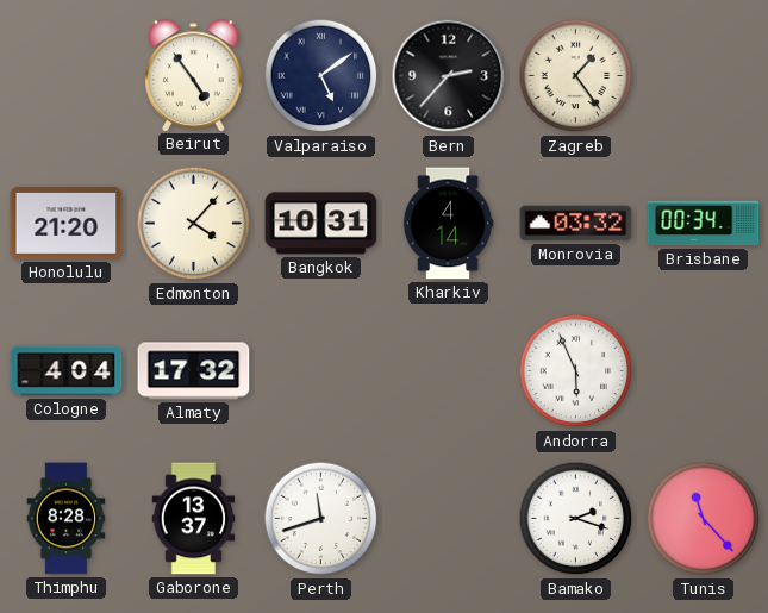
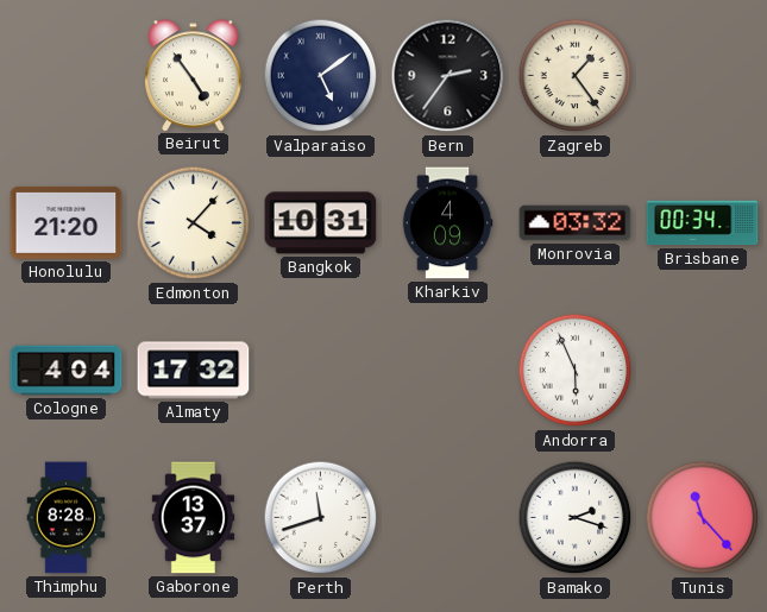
Bern: 2:37 -> 2:36 (448, 76)
Kharkiv: 4:14 -> 4:09 (447, 223)
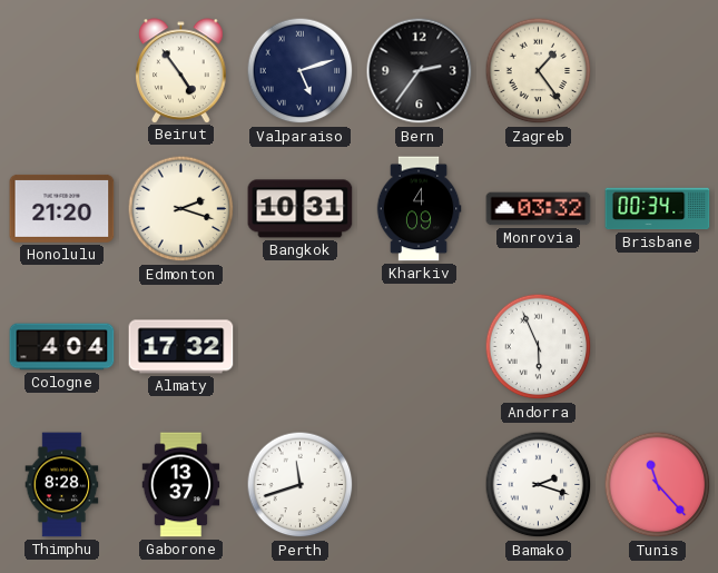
Valparaiso: 5:09 -> 5:12 (301, 71)
Edmonton: 4:07 -> 2:18 (181, 209)
